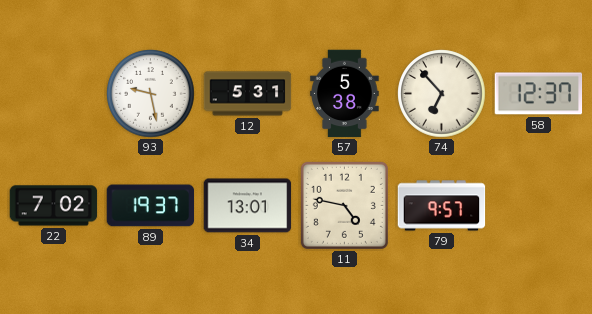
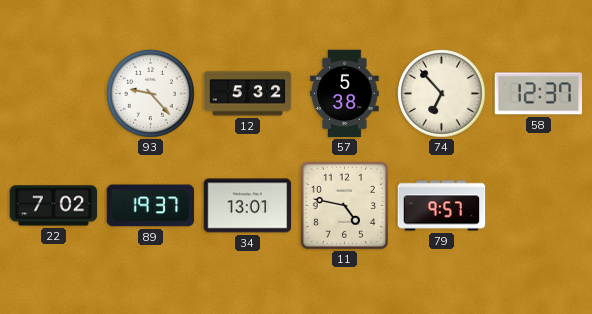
93: 9:28 -> 9:23 (151, 94)
12: 5:31 -> 5:32 (248, 94)
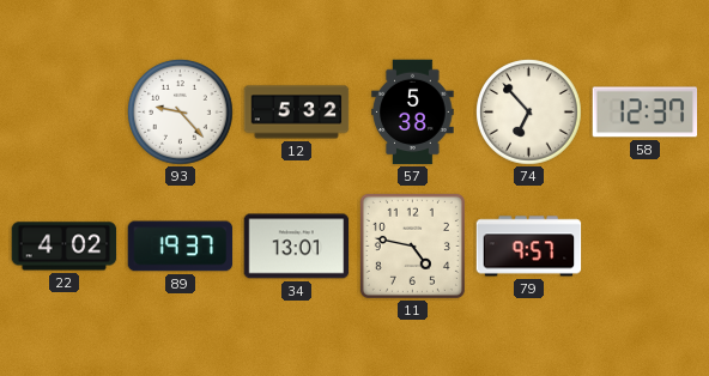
22: 7:02 -> 4:02 (65, 247)
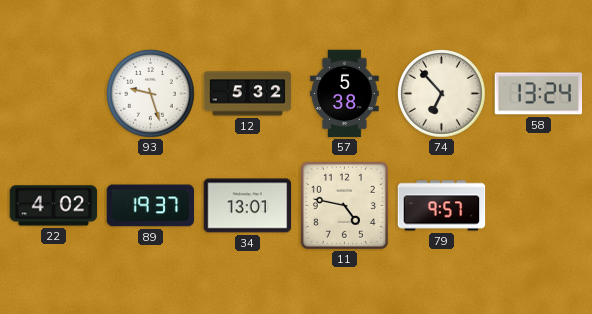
93: 9:23 -> 9:27 (151, 94)
58: 12:37 -> 13:24 (539, 94)
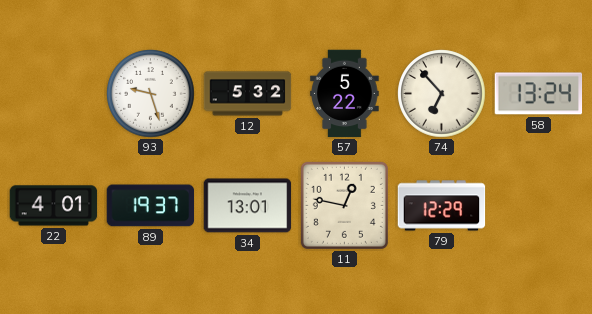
57: 5:38 -> 5:22 (345, 94)
22: 4:02 -> 4:01 (54, 206)
11: 4:47 -> 12:47 (344, 205)
79: 9:57 -> 12:29 (442, 206)
